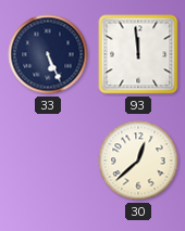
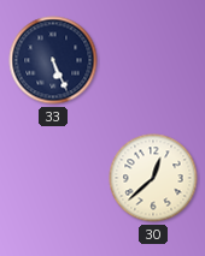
93: 11:59 -> none (138, 54)
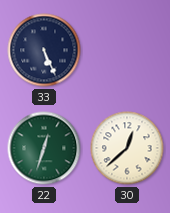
22: none -> 12:33 (44, 148)
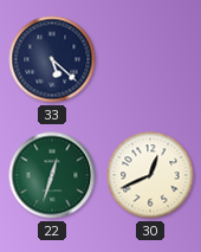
33: 5:26 -> 5:22 (52, 59)
30: 12:38 -> 12:41 (150, 175)
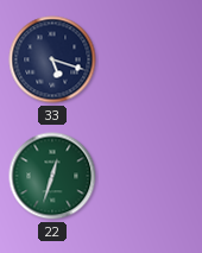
33: 5:22 -> 5:18 (52, 59)
30: 12:41 -> none (150, 175)
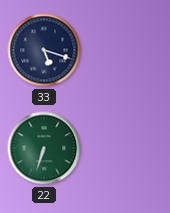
22: 12:33 -> 6:33 (44, 148)
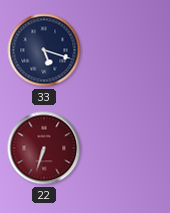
22 dial: green -> burgundy (44, 148)
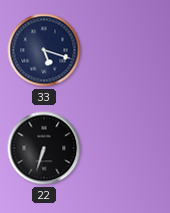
22 dial: burgundy -> black (44, 148)
